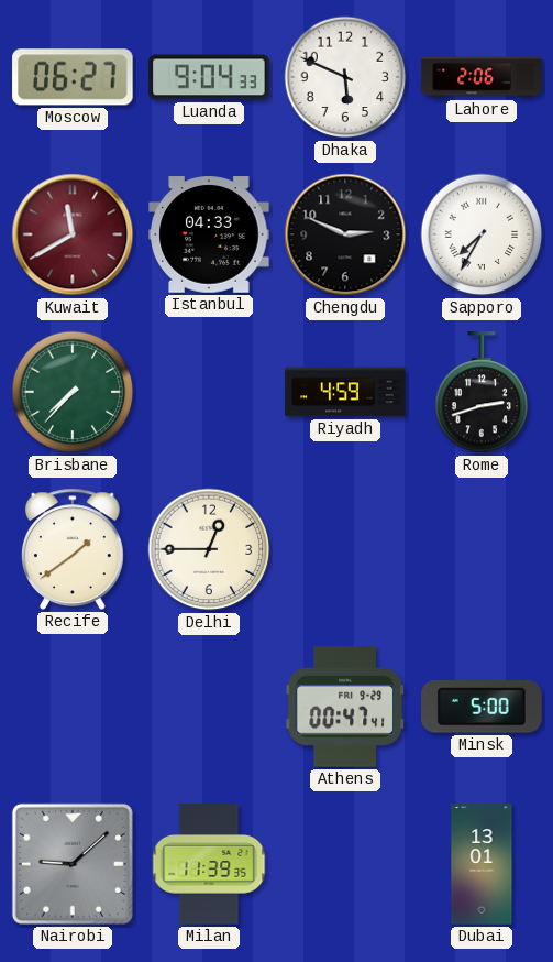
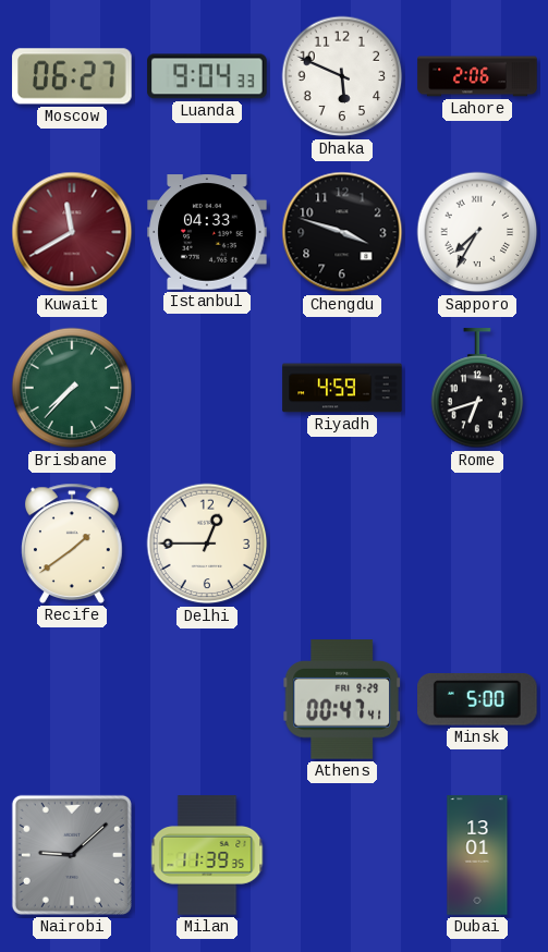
Chengdu: 2:49 -> 3:48 (342, 232)
Rome: 2:42 -> 6:42 (477, 389)
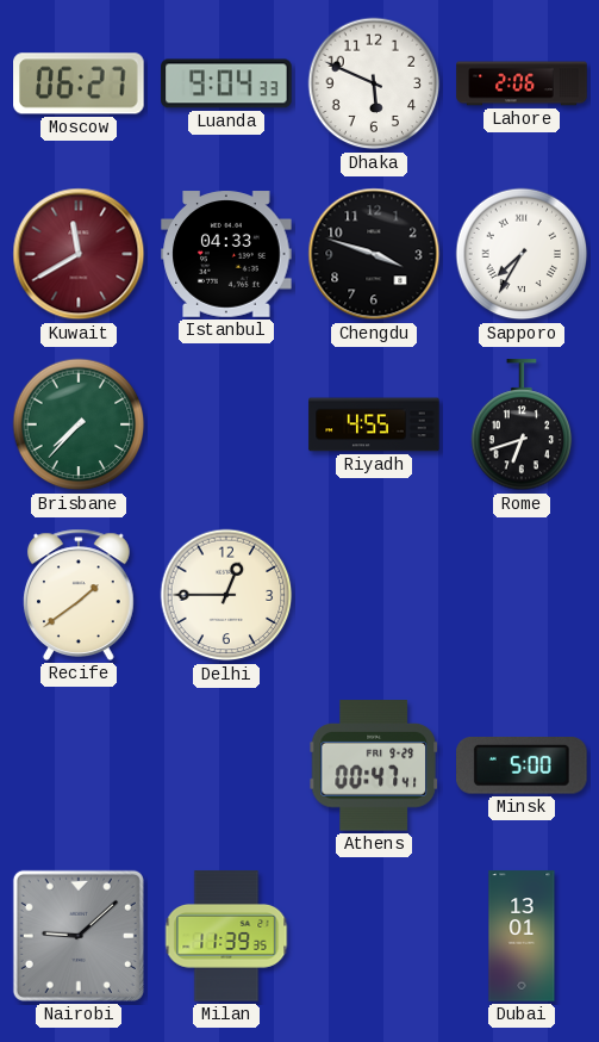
Riyadh: 4:59 -> 4:55 (374, 424)
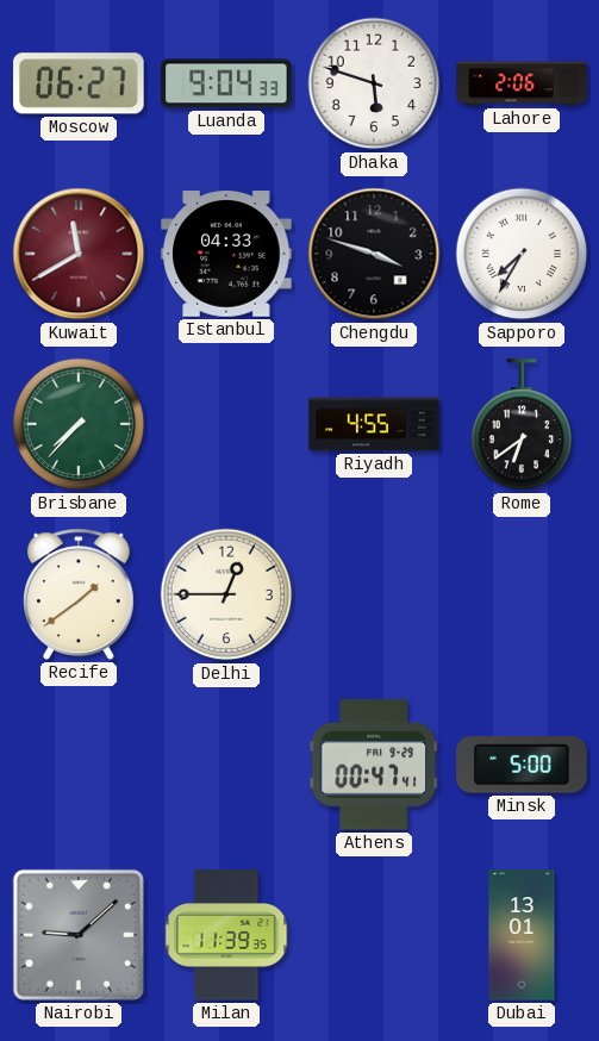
Dhaka: 5:49 -> 5:48 (374, 83)
Rome: 6:42 -> 6:39 (522, 425)
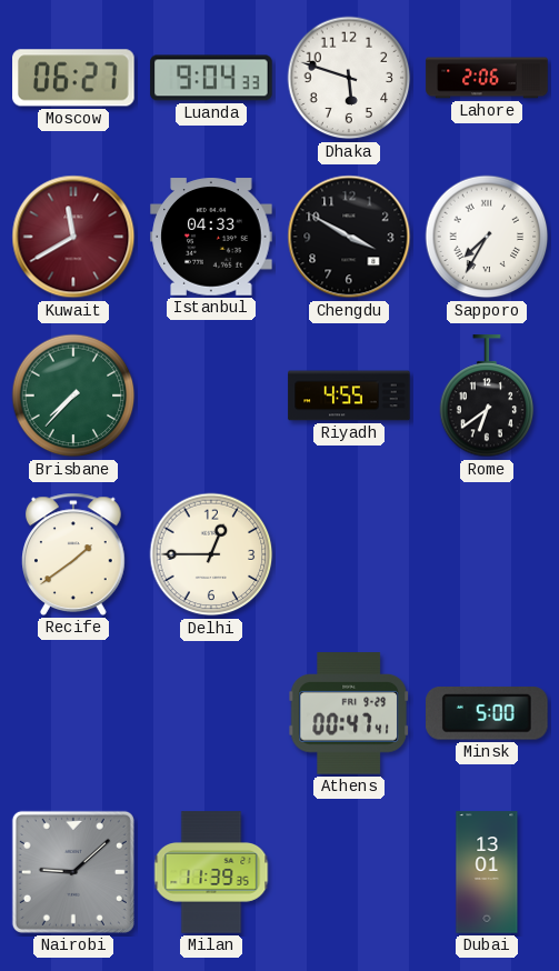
Chengdu: 3:48 -> 3:50 (349, 237)
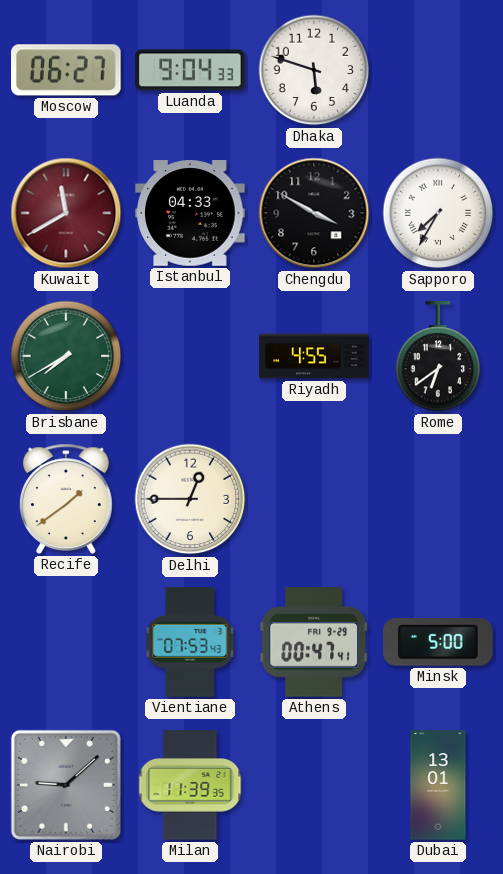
Lahore: 2:06 -> none (487, 78)
Brisbane: 7:37 -> 7:40 (66, 356)
Vientiane: none -> 07:53 (190, 642)
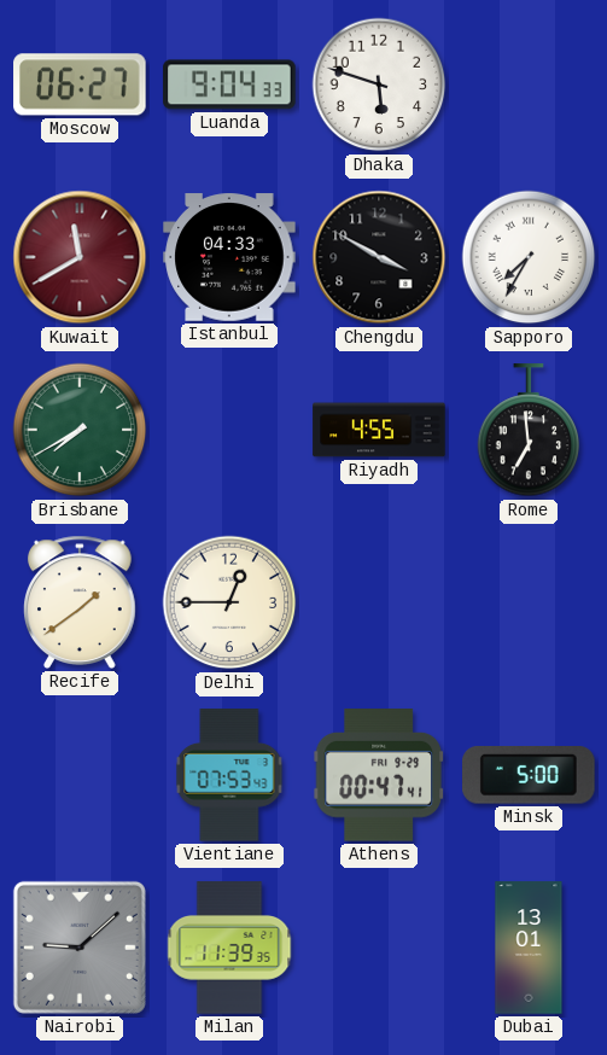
Rome: 6:39 -> 6:59 (529, 431)
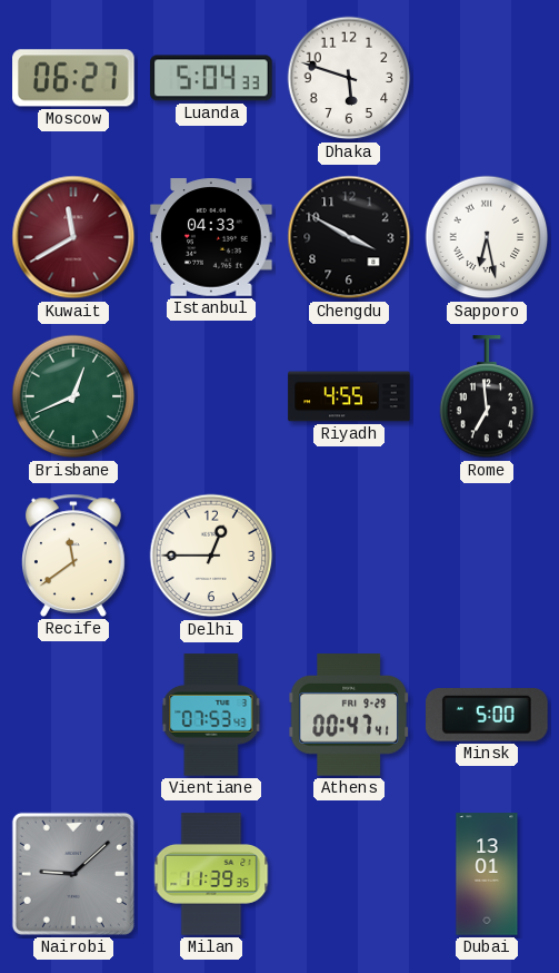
Luanda: 9:04 -> 5:04 (211, 78)
Sapporo: 7:35 -> 6:28 (487, 237)
Brisbane: 7:40 -> 12:41 (73, 396)
Recife: 1:39 -> 11:39 (74, 556)
